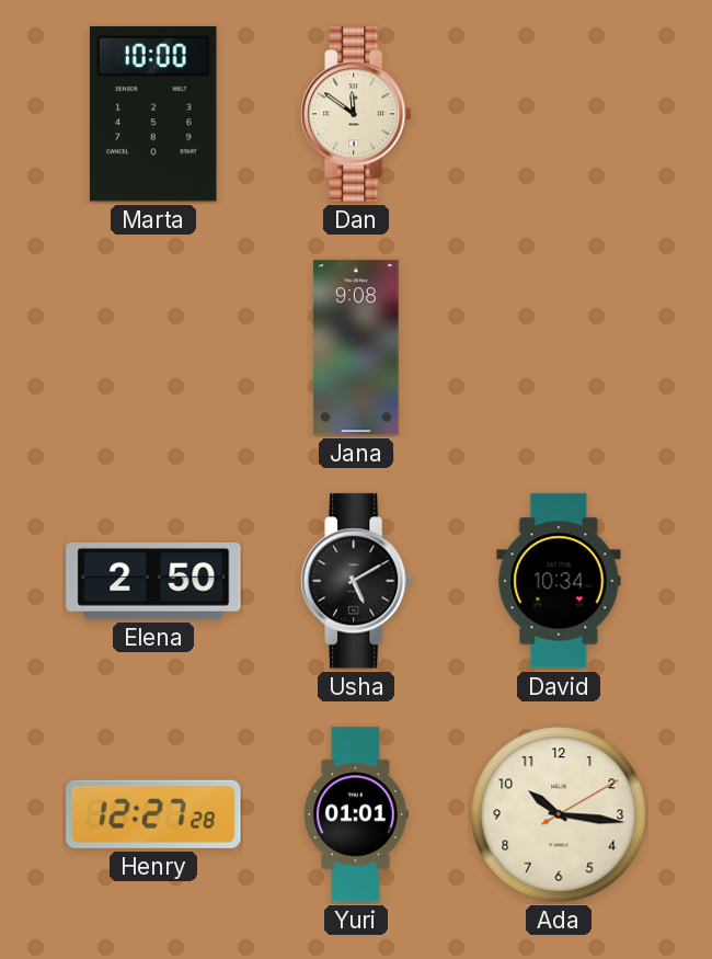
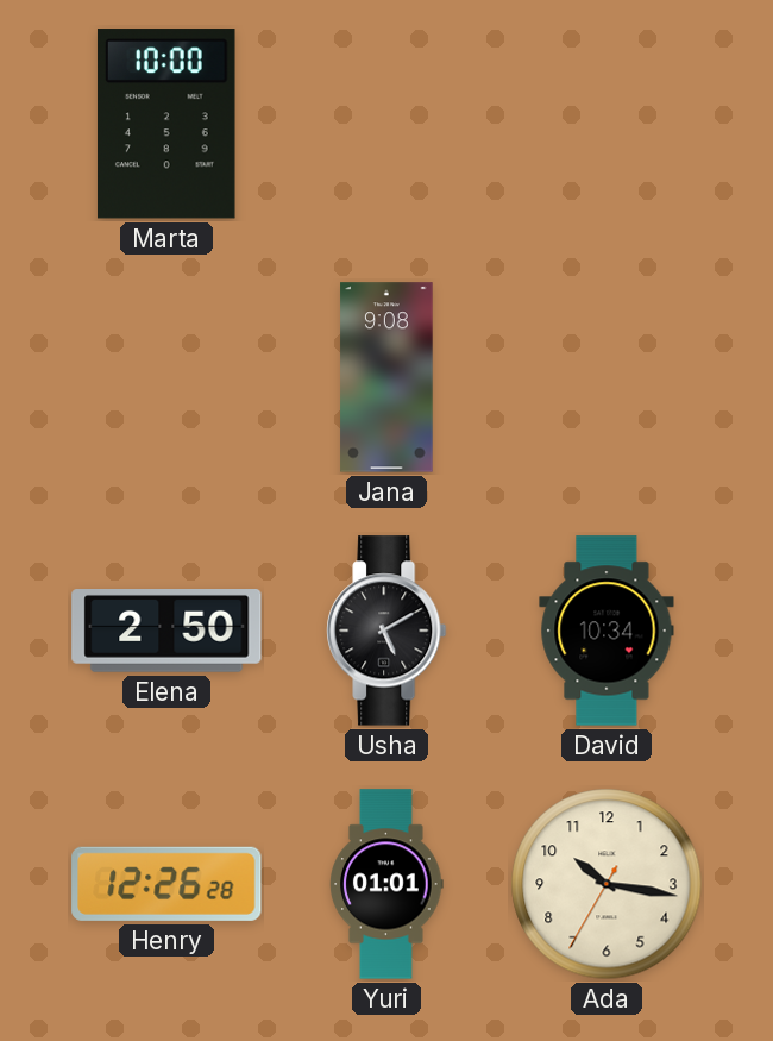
Dan: 11:51 -> none (356, 114)
Henry: 12:27 -> 12:26 (166, 884)
Ada: 10:16:10 -> 10:16:35 (607, 884)
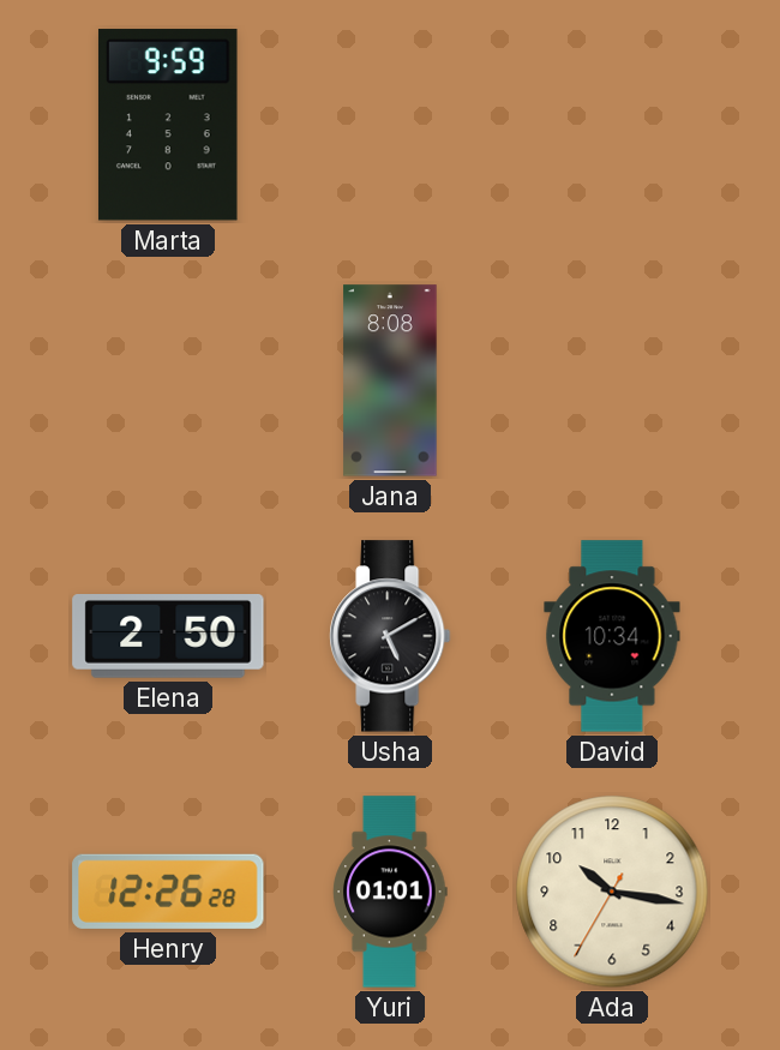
Marta: 10:00 -> 9:59 (168, 125)
Jana: 9:08 -> 8:08 (390, 380)
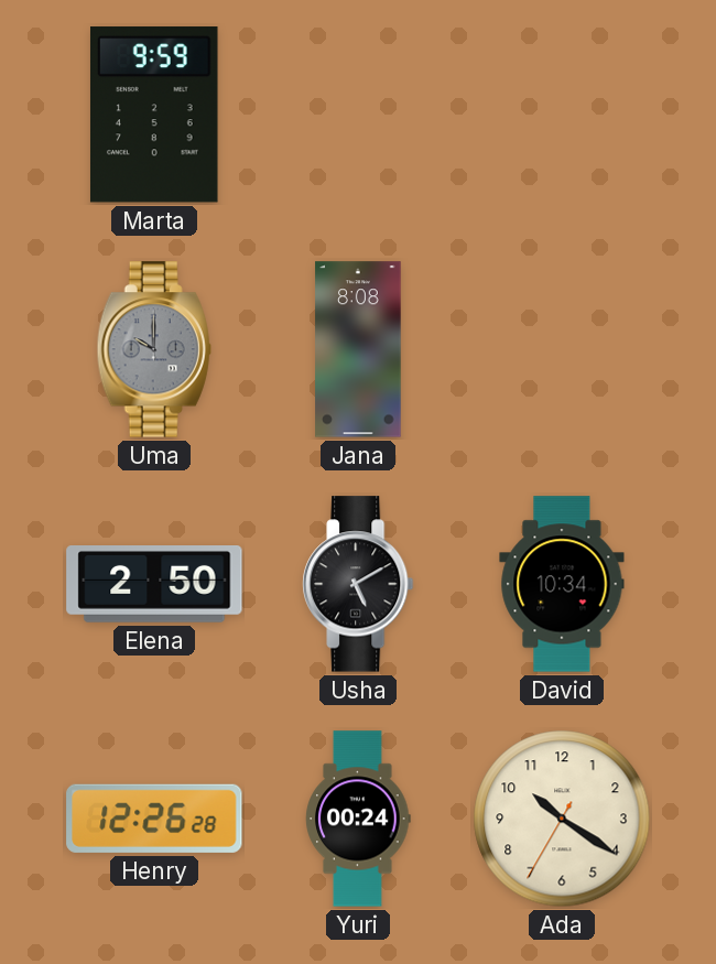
Uma: none -> 10:00 (154, 349)
Yuri: 01:01 -> 00:24 (358, 819)
Ada: 10:16 -> 10:20 (562, 819)
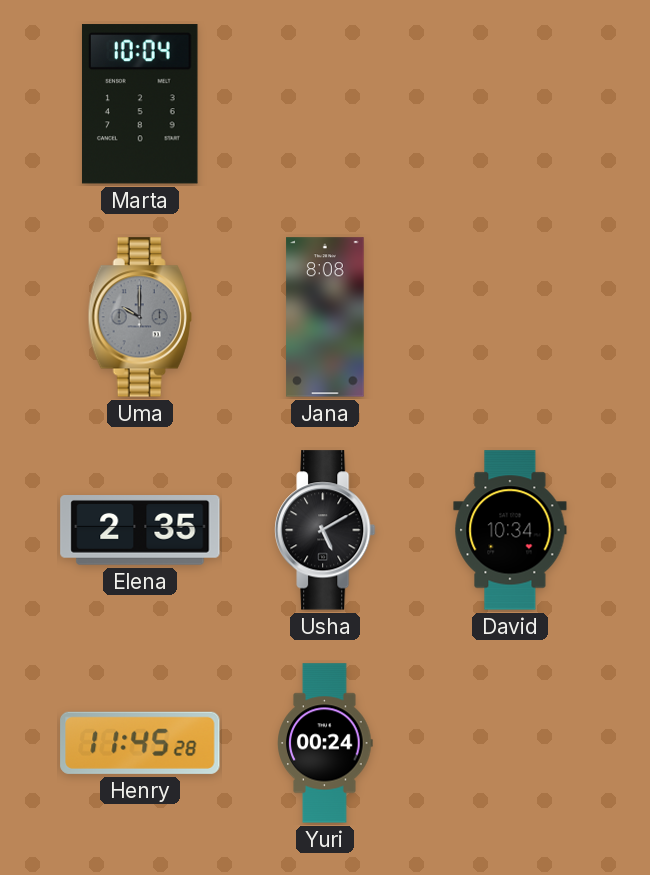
Marta: 9:59 -> 10:04 (140, 104)
Elena: 2:50 -> 2:35 (140, 531)
Henry: 12:26 -> 11:45 (140, 743)
Ada: 10:20 -> none (562, 819)
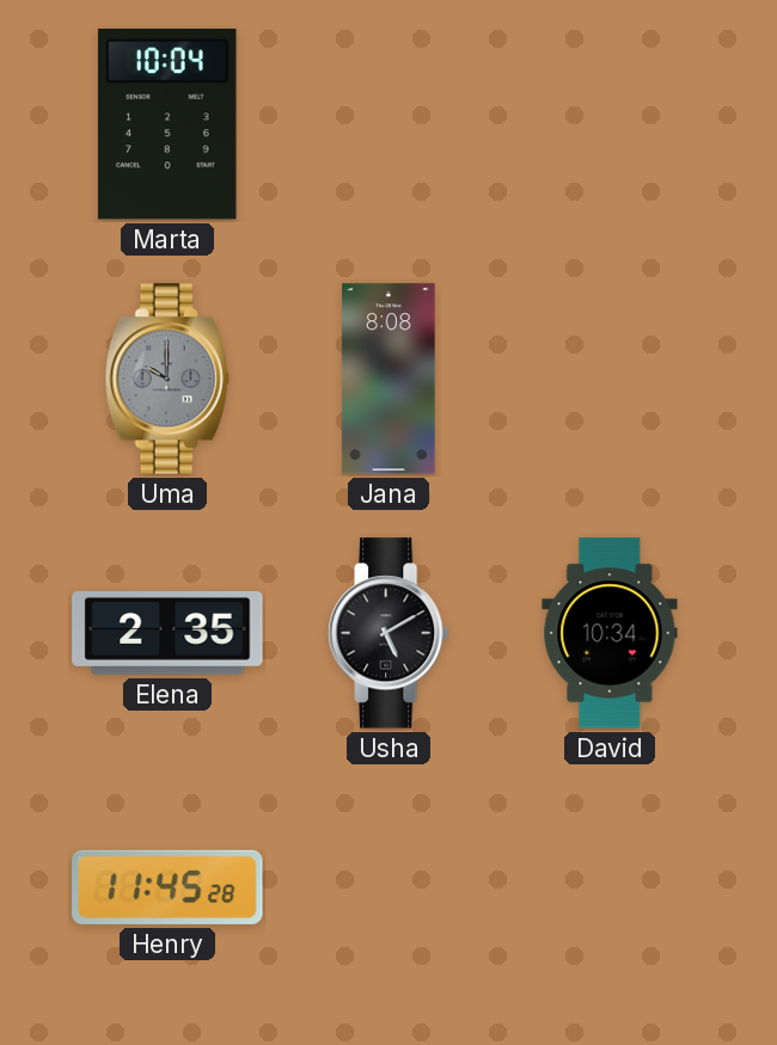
Yuri: 00:24 -> none (325, 743)
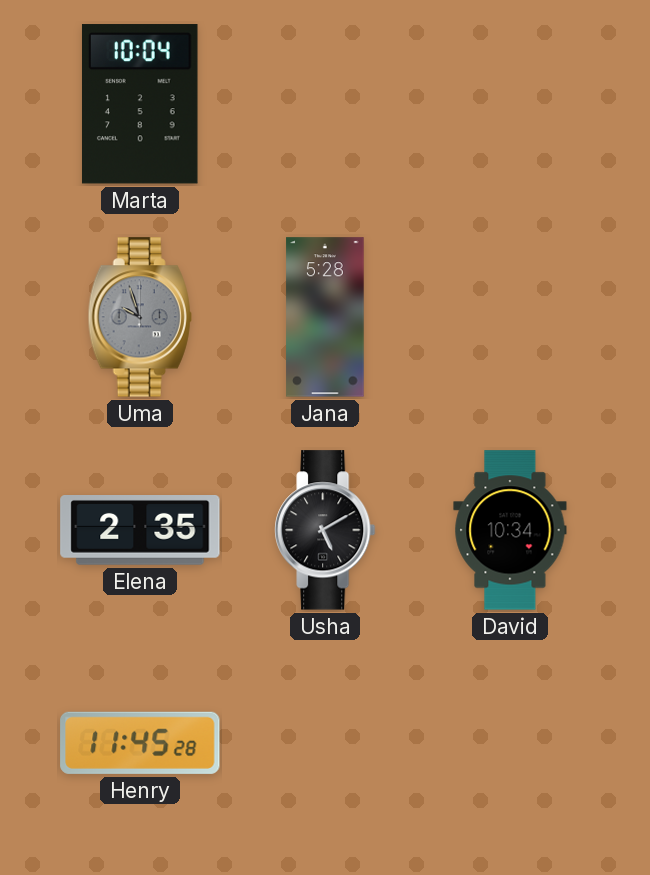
Uma: 10:00 -> 9:57 (140, 317)
Jana: 8:08 -> 5:28 (325, 317)
